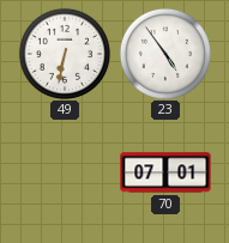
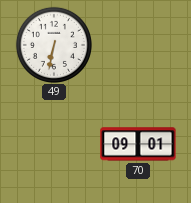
23: 4:54 -> none (165, 54)
70: 07:01 -> 09:01 (138, 144)
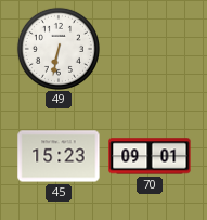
45: none -> 15:23 (59, 156)
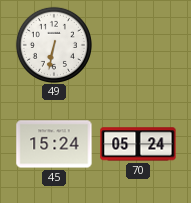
45: 15:23 -> 15:24 (54, 144)
70: 09:01 -> 05:24 (138, 144)
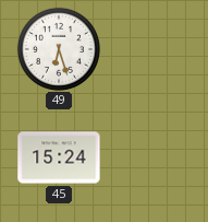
49: 6:32 -> 6:27 (59, 49)
70: 05:24 -> none (138, 144)
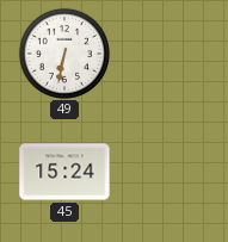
49: 6:27 -> 6:32 (64, 54)
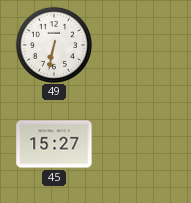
45: 15:24 -> 15:27 (54, 144)
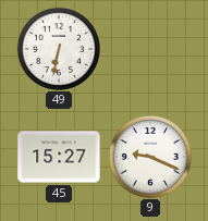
9: none -> 9:19 (150, 157)
